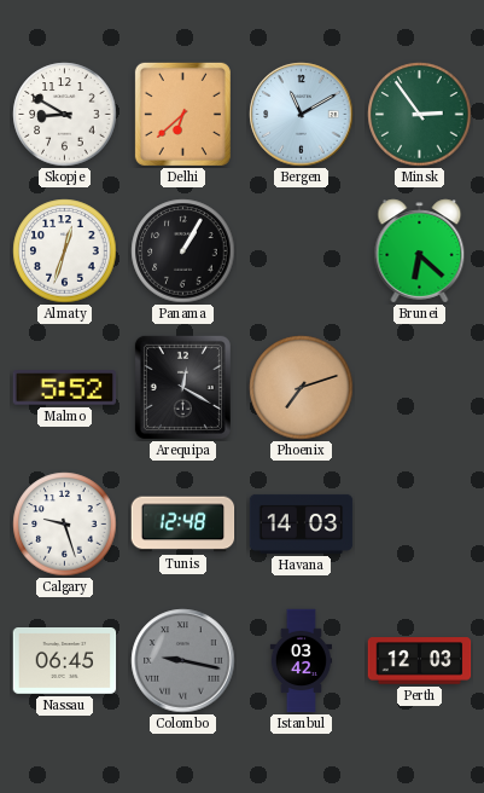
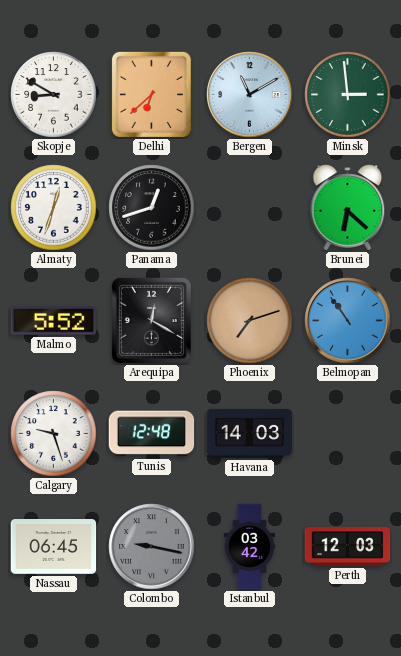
Minsk: 2:54 -> 2:59 (348, 95)
Panama: 1:05 -> 12:42 (152, 208)
Belmopan: none -> 10:54 (348, 321)
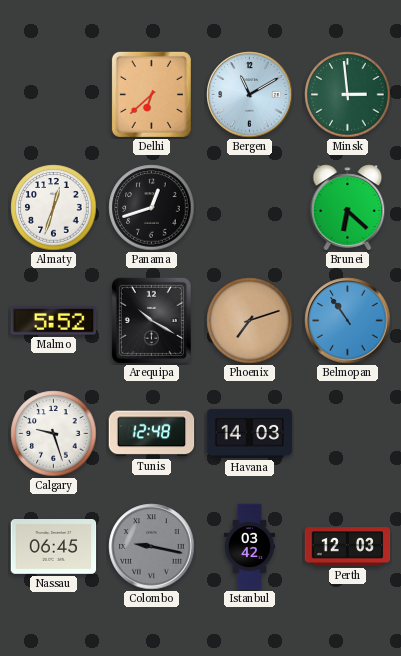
Skopje: 8:50 -> none (54, 95)
Arequipa: 12:20 -> 10:20 (151, 320)
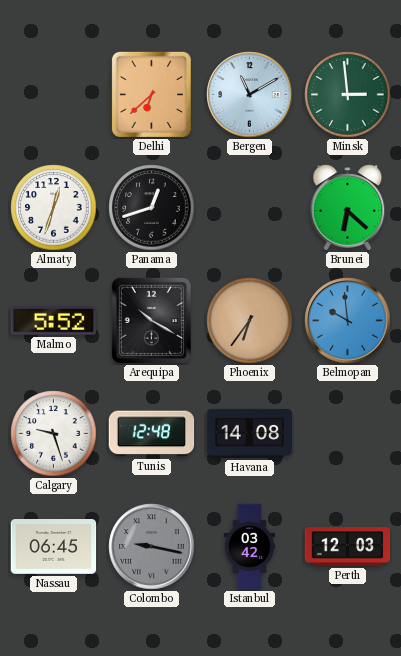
Phoenix: 7:12 -> 6:36 (250, 321)
Belmopan: 10:54 -> 9:59 (348, 321)
Havana: 14:03 -> 14:08 (250, 433)
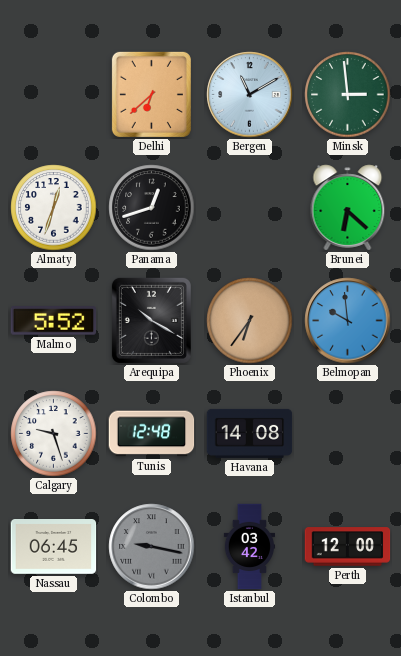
Perth: 12:03 -> 12:00 (348, 547)
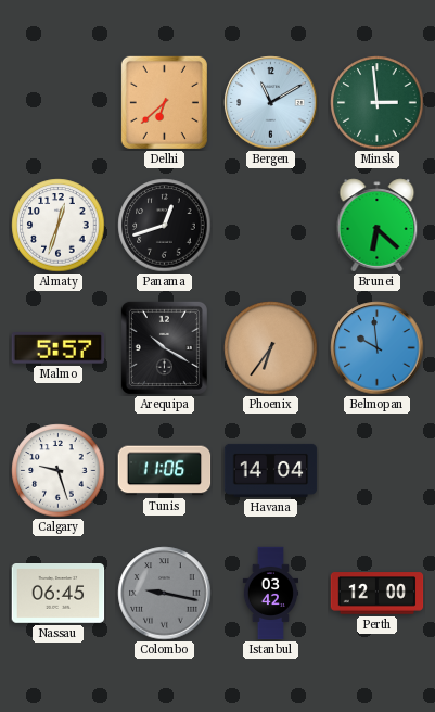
Malmo: 5:52 -> 5:57 (59, 348)
Tunis: 12:48 -> 11:06 (165, 471)
Havana: 14:08 -> 14:04 (271, 470)
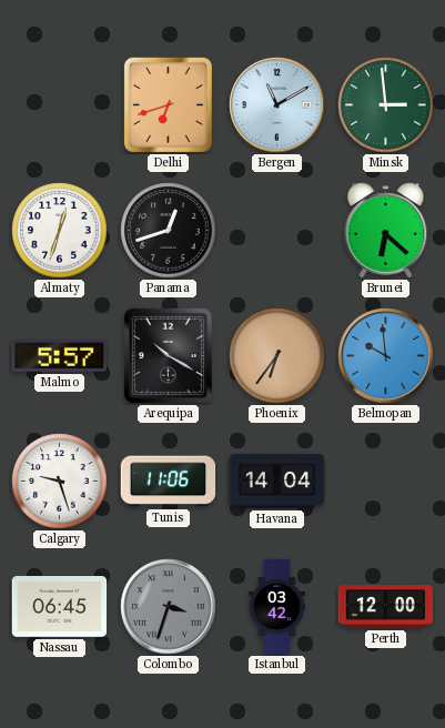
Delhi: 6:38 -> 6:42 (168, 104)
Colombo: 9:17 -> 3:33 (169, 607)
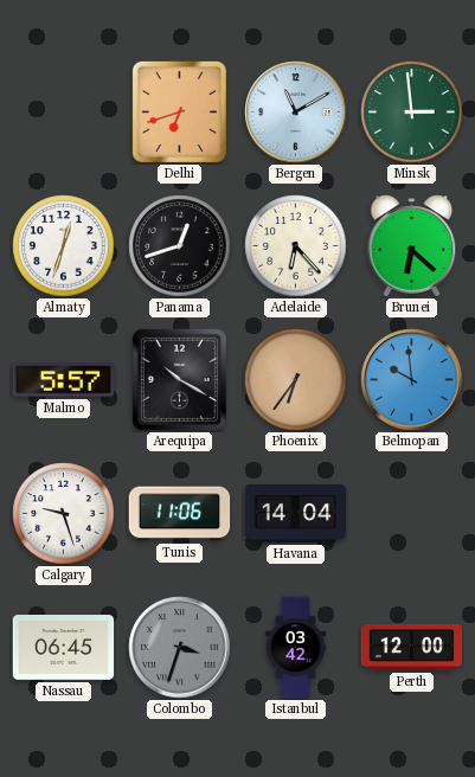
Adelaide: none -> 6:23 (296, 246)
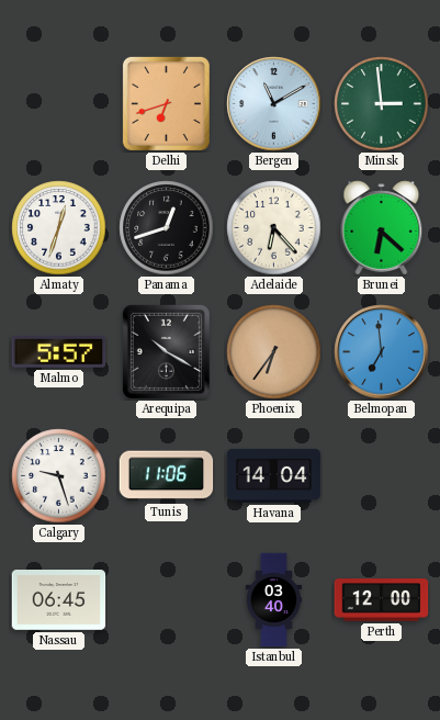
Belmopan: 9:59 -> 6:59 (382, 352)
Colombo: 3:33 -> none (180, 648)
Istanbul: 03:42 -> 03:40 (274, 600)
